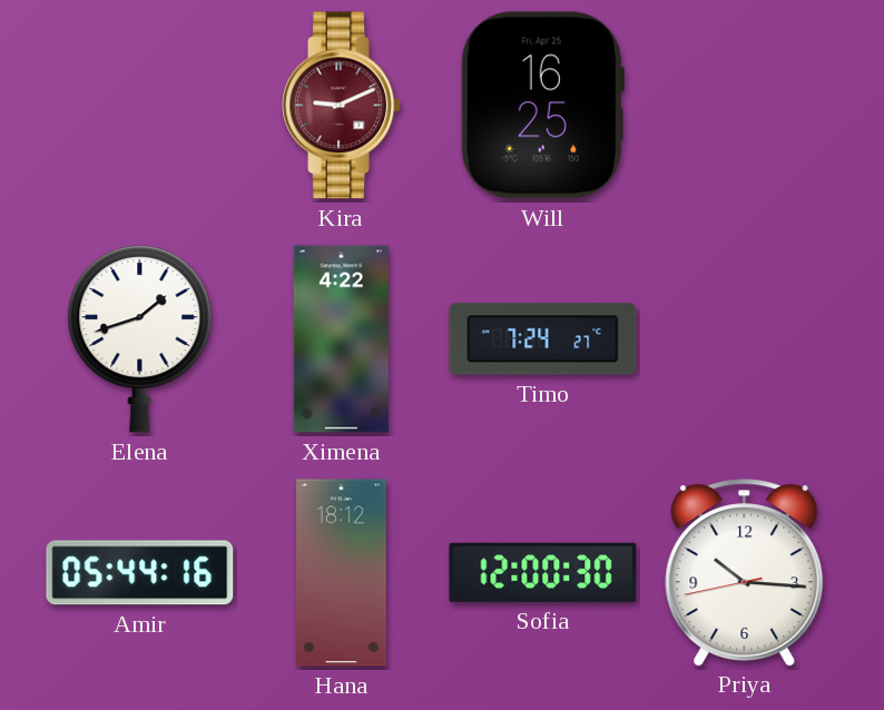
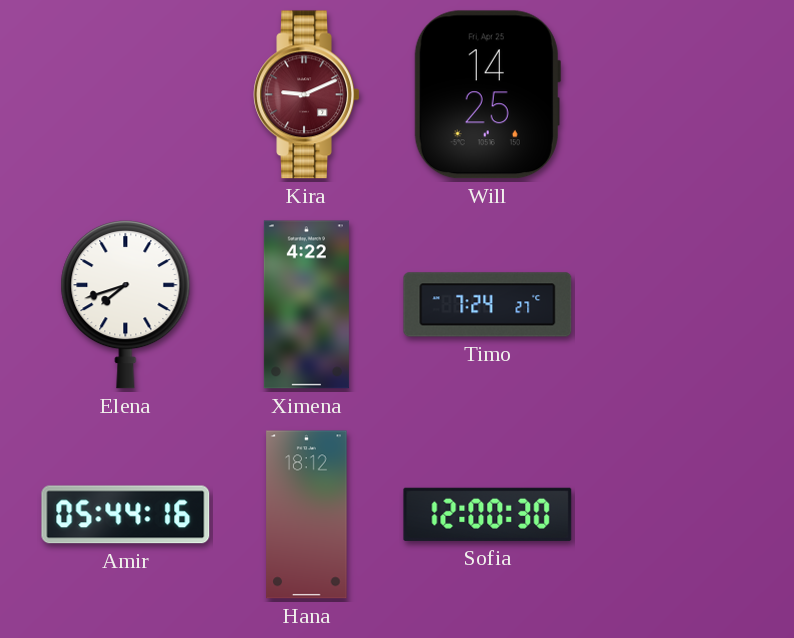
Will: 16:25 -> 14:25 (487, 95)
Elena: 1:42 -> 7:42 (126, 305)
Priya: 10:15 -> none (745, 572)
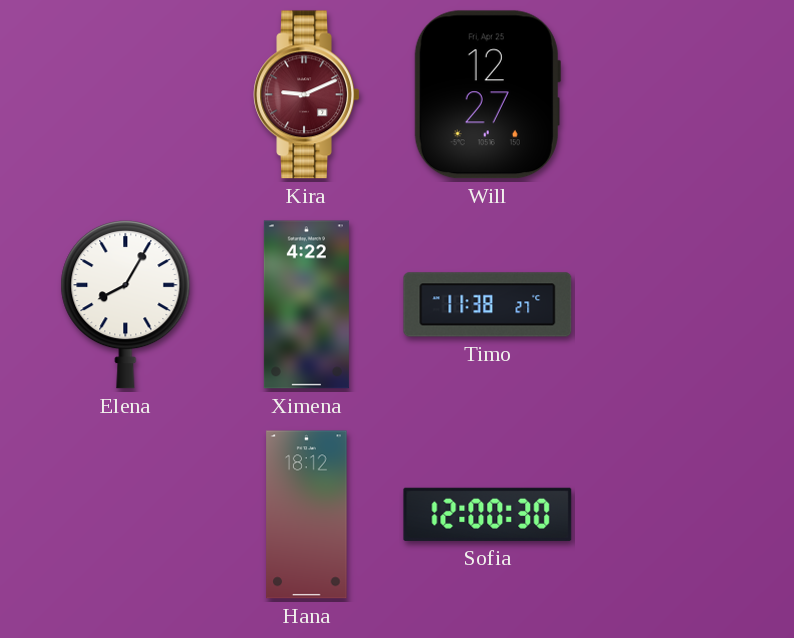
Will: 14:25 -> 12:27 (487, 95)
Elena: 7:42 -> 8:05 (126, 305)
Timo: 7:24 -> 11:38 (488, 305)
Amir: 05:44 -> none (126, 515)
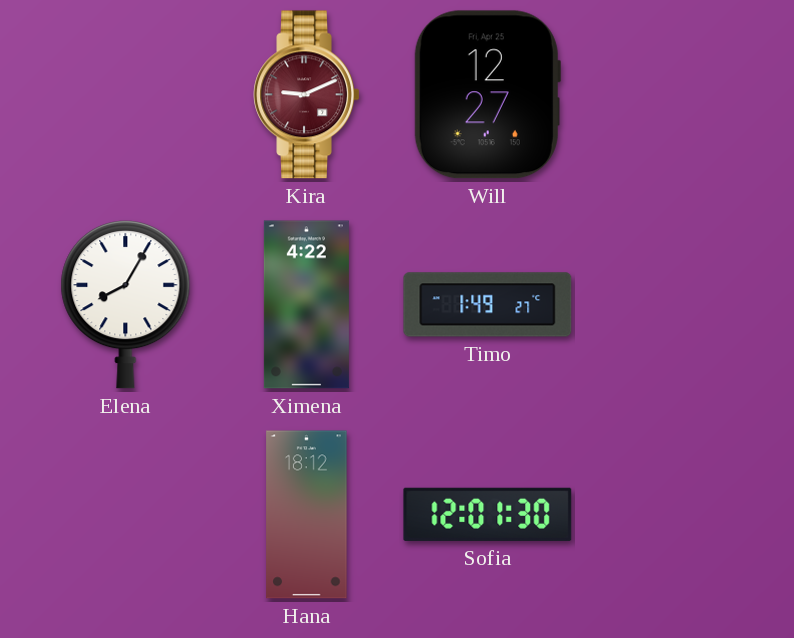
Timo: 11:38 -> 1:49 (488, 305)
Sofia: 12:00 -> 12:01 (488, 514)
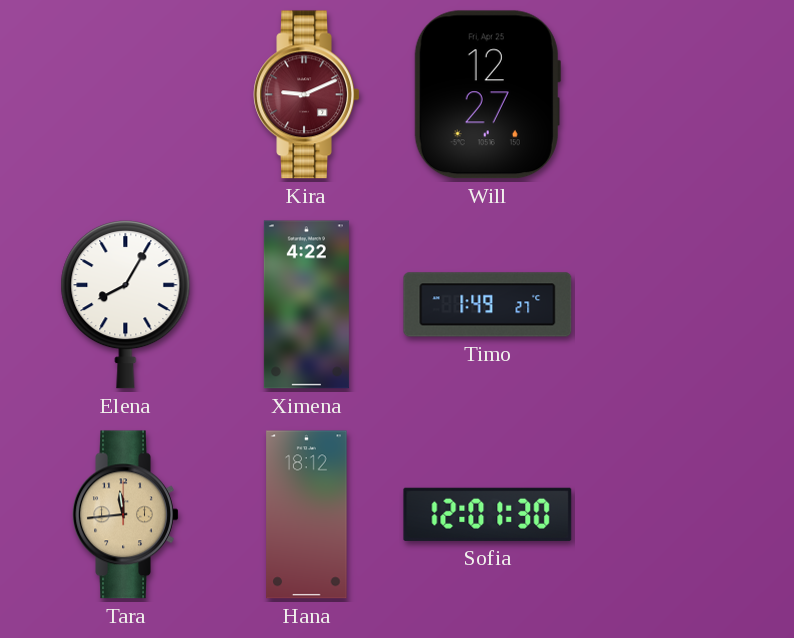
Tara: none -> 11:44 (126, 515)
